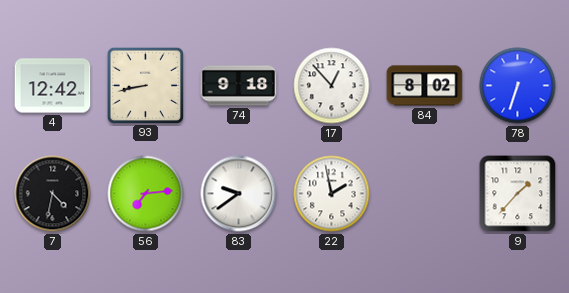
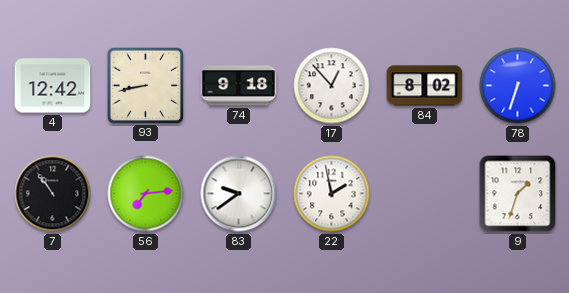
7: 4:32 -> 10:54 (53, 194)
9: 1:37 -> 1:33 (518, 194)
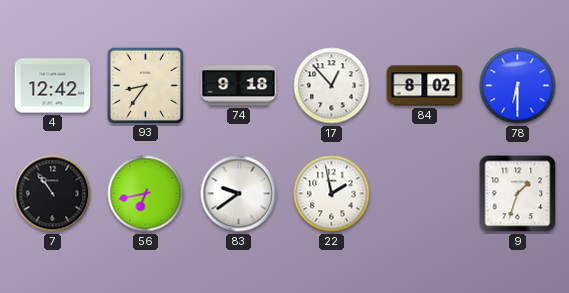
93: 8:43 -> 8:36 (145, 85)
78: 6:33 -> 6:30 (518, 86)
56: 7:14 -> 6:43 (146, 194)
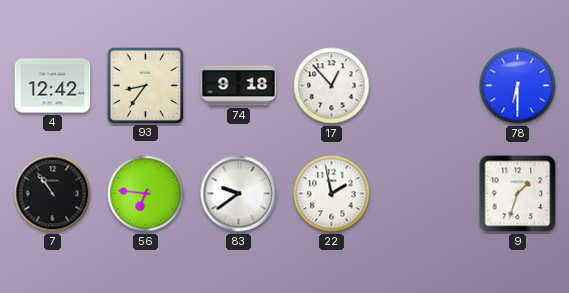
84: 8:02 -> none (425, 86)
56: 6:43 -> 6:46 (146, 194)
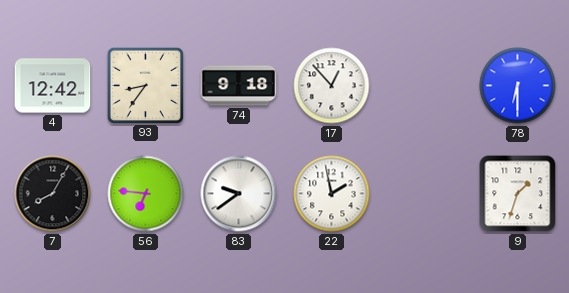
7: 10:54 -> 8:05 (53, 194)
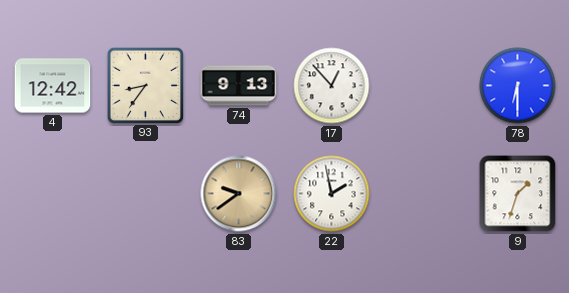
74: 9:18 -> 9:13 (239, 86)
7: 8:05 -> none (53, 194)
56: 6:46 -> none (146, 194)
83 dial: white -> champagne (239, 194)
